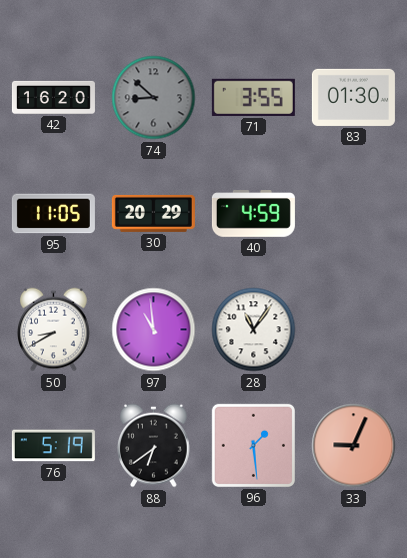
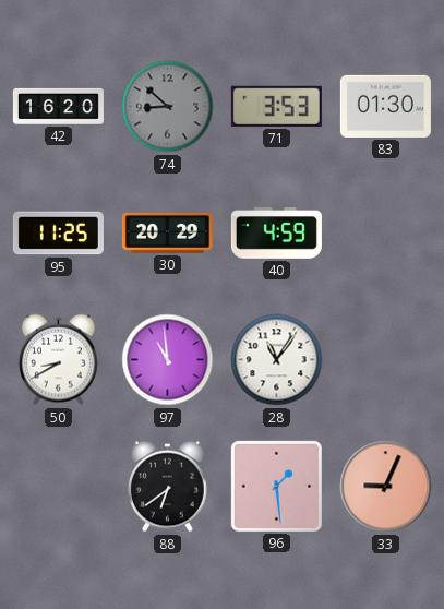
71: 3:55 -> 3:53 (276, 106)
95: 11:05 -> 11:25 (58, 234)
76: 5:19 -> none (53, 446)
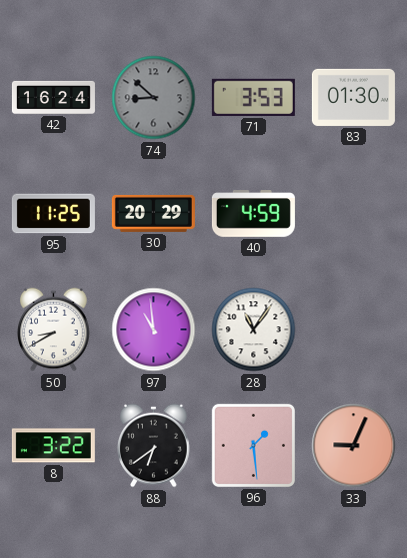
42: 16:20 -> 16:24 (53, 97)
8: none -> 3:22 (53, 446)
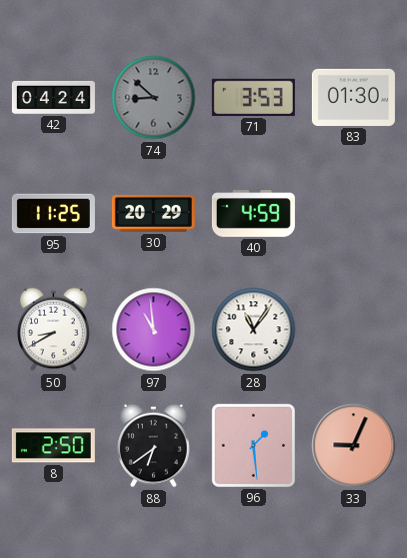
42: 16:24 -> 04:24 (53, 97)
8: 3:22 -> 2:50 (53, 446)
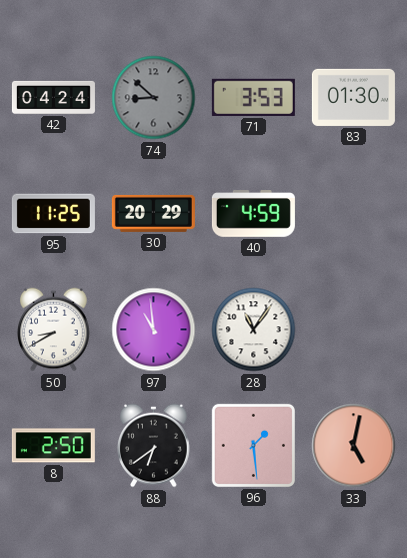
33: 9:04 -> 5:02 (354, 446)
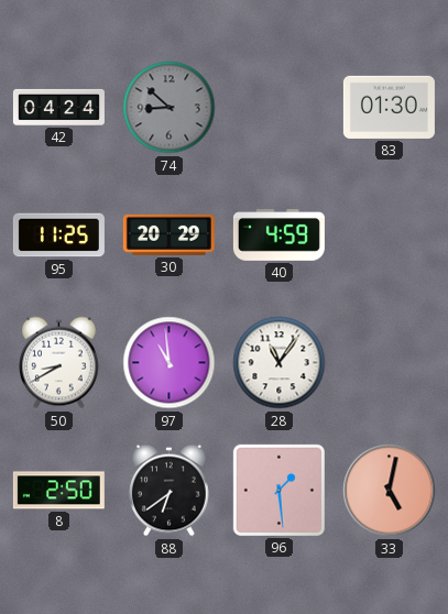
71: 3:53 -> none (253, 97)
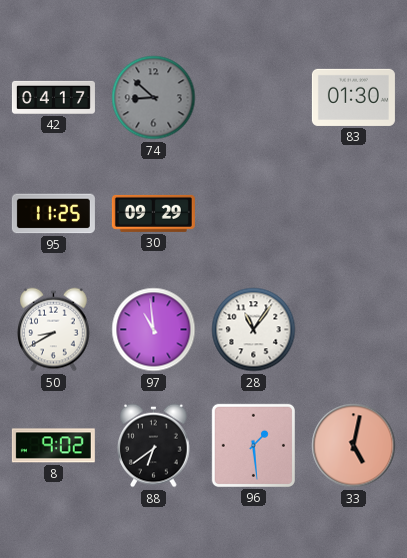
42: 04:24 -> 04:17 (53, 97)
30: 20:29 -> 09:29 (153, 213)
40: 4:59 -> none (278, 235)
8: 2:50 -> 9:02 (53, 446)
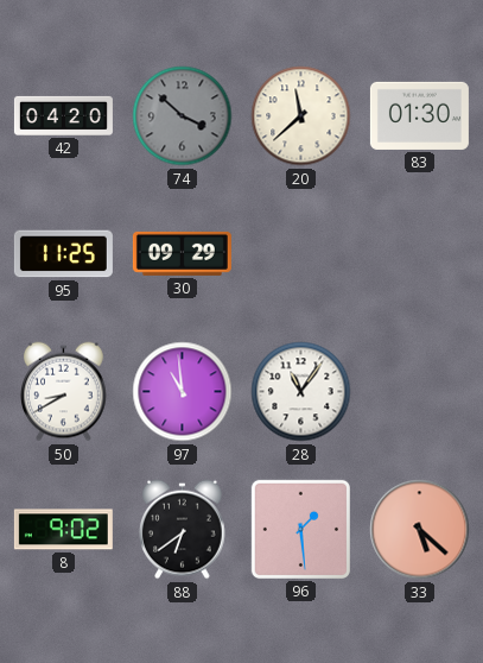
42: 04:17 -> 04:20 (63, 115)
74: 8:52 -> 3:52 (183, 116)
20: none -> 11:38 (301, 116)
33: 5:02 -> 5:22 (420, 530)
